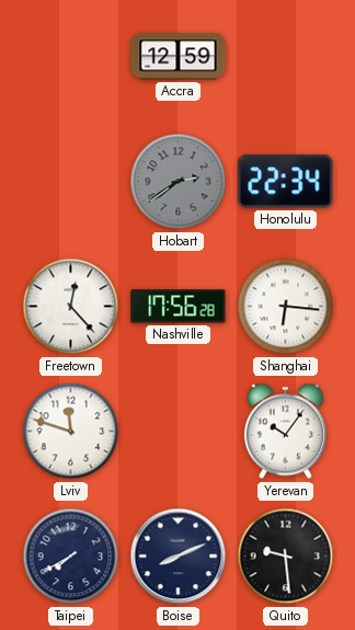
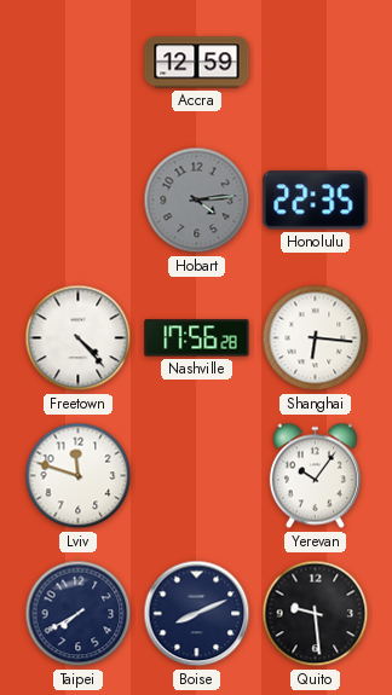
Hobart: 2:39 -> 4:14 (197, 201)
Honolulu: 22:34 -> 22:35 (316, 201)
Freetown: 12:23 -> 4:23 (79, 338)
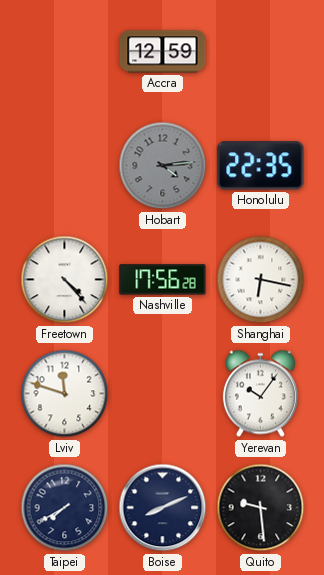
Shanghai: 6:16 -> 6:17 (261, 280)
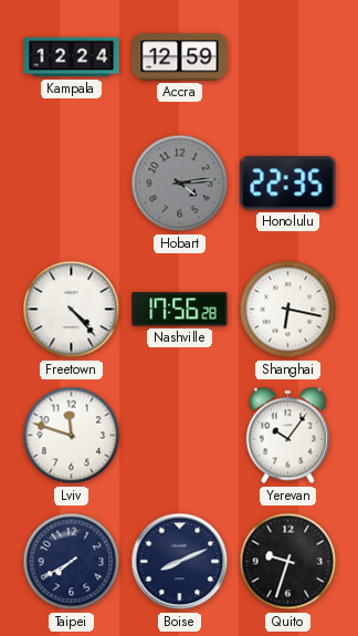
Kampala: none -> 12:24 (72, 58)
Quito: 9:29 -> 9:33 (288, 562)
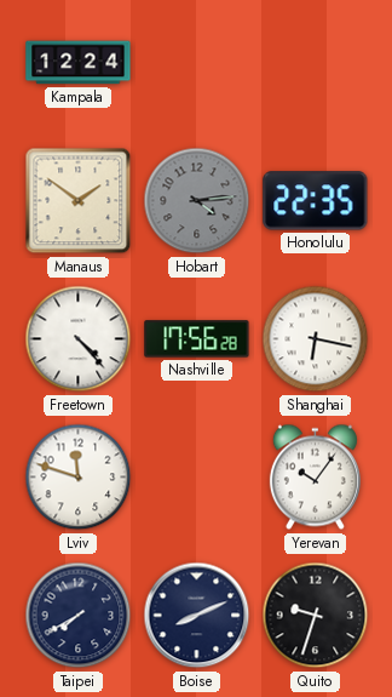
Accra: 12:59 -> none (180, 58)
Manaus: none -> 1:51 (79, 201)
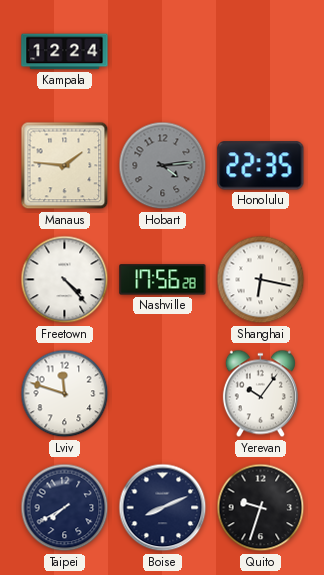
Manaus: 1:51 -> 1:46 (65, 166)
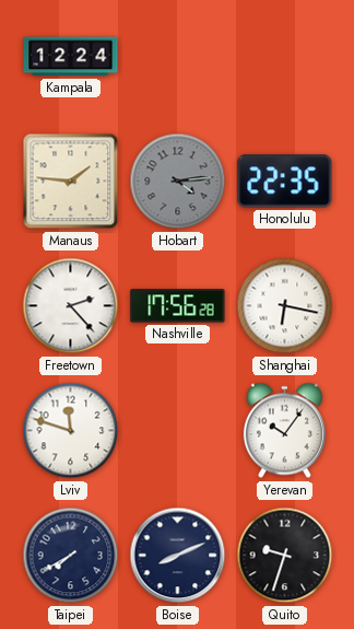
Freetown: 4:23 -> 2:23 (71, 306)
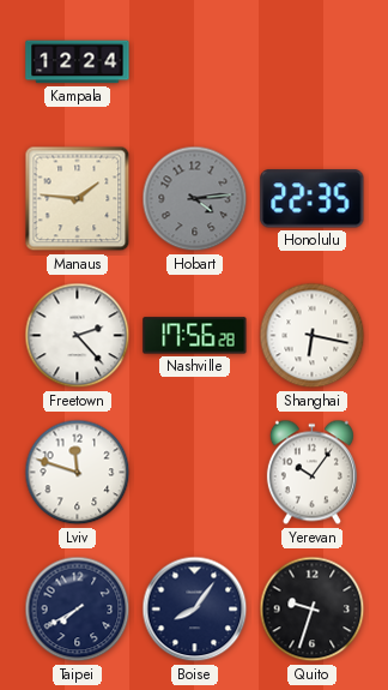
Boise: 8:11 -> 8:06 (195, 610)
